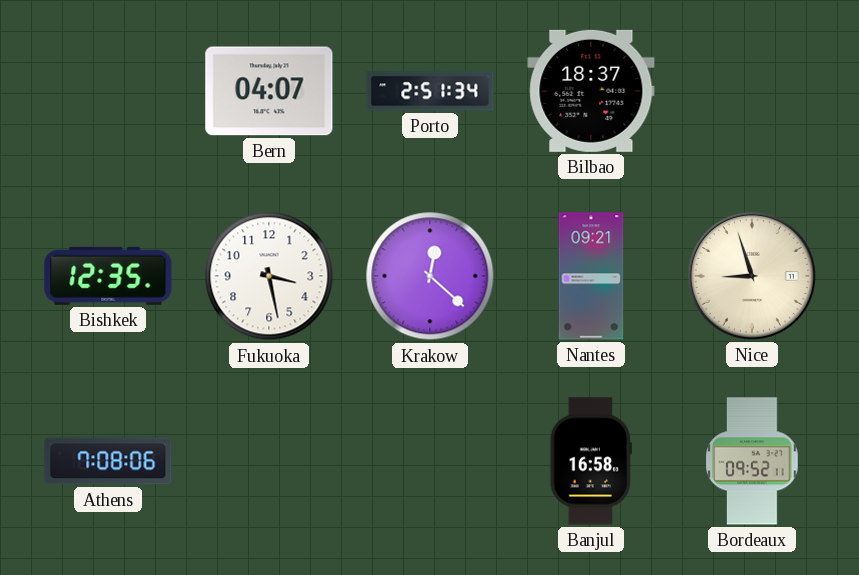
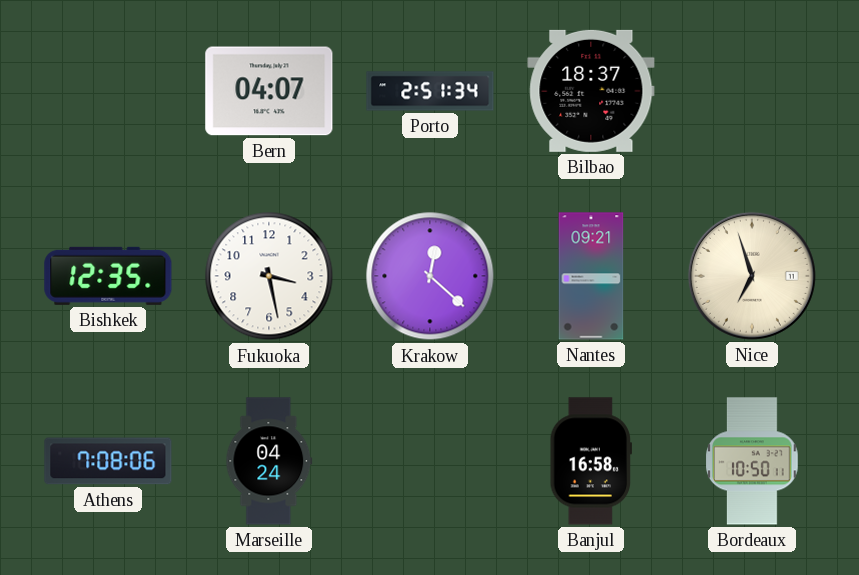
Nice: 8:57 -> 6:57 (752, 276)
Marseille: none -> 04:24 (269, 461)
Bordeaux: 09:52 -> 10:50 (752, 461)
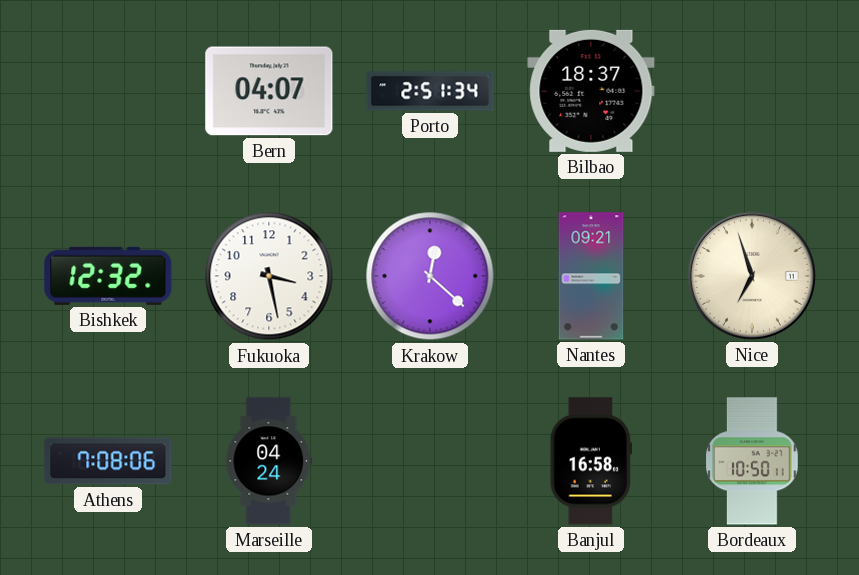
Bishkek: 12:35 -> 12:32 (108, 276)
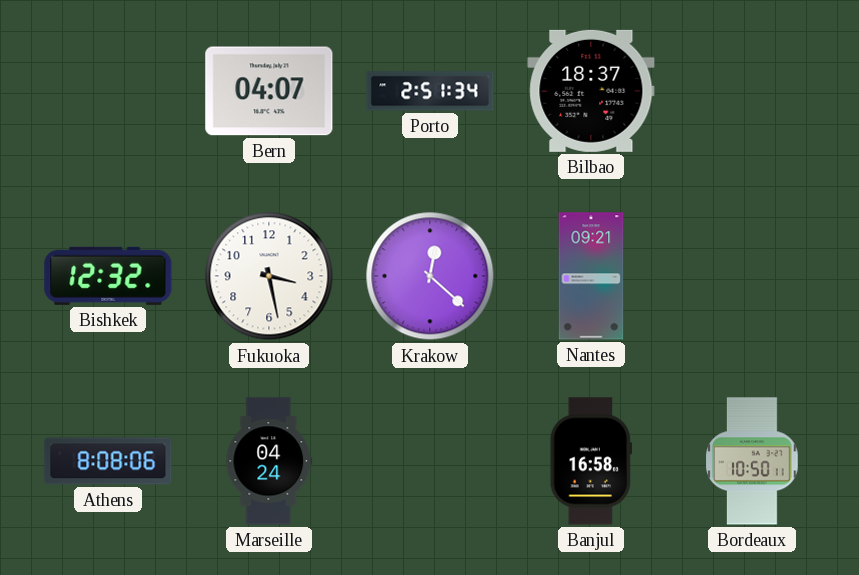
Nice: 6:57 -> none (752, 276)
Athens: 7:08 -> 8:08 (108, 461)
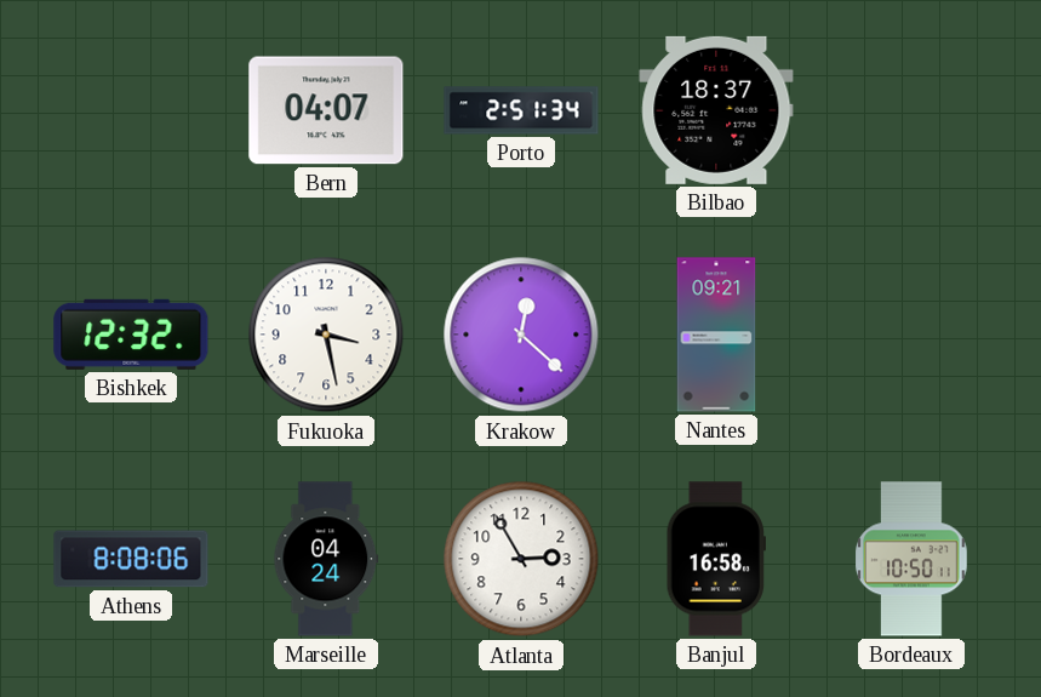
Atlanta: none -> 2:55 (521, 559)
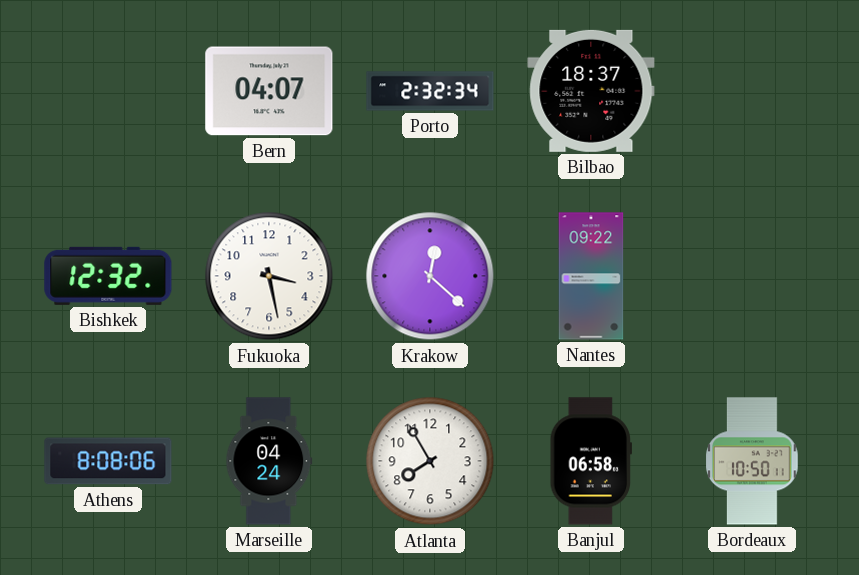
Porto: 2:51 -> 2:32 (430, 91)
Nantes: 09:21 -> 09:22 (591, 276)
Atlanta: 2:55 -> 7:55 (430, 461)
Banjul: 16:58 -> 06:58 (590, 461)
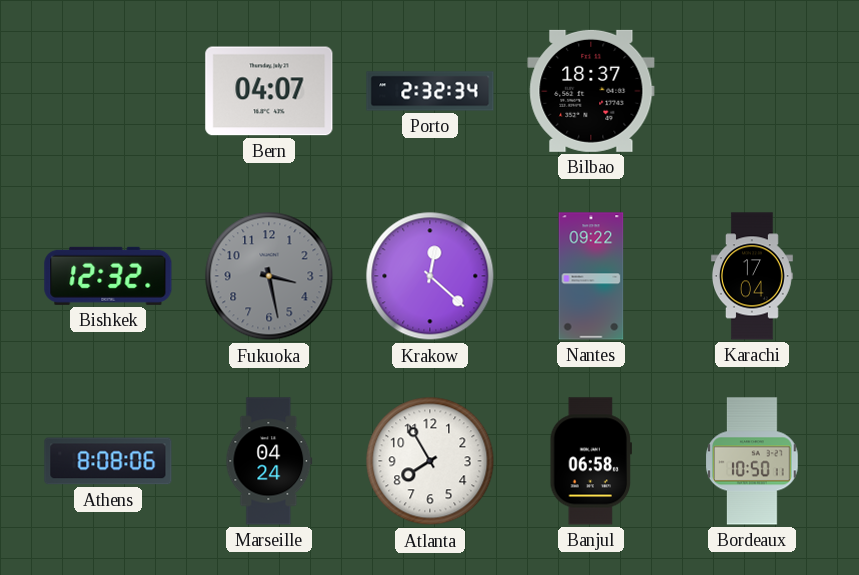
Fukuoka dial: white -> grey (269, 276)
Karachi: none -> 17:04 (752, 276)
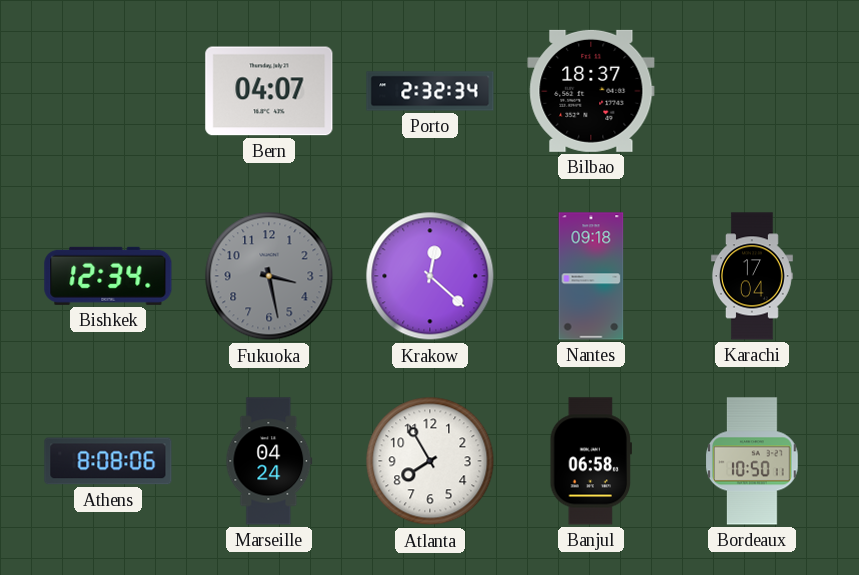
Bishkek: 12:32 -> 12:34 (108, 276)
Nantes: 09:22 -> 09:18 (591, 276)
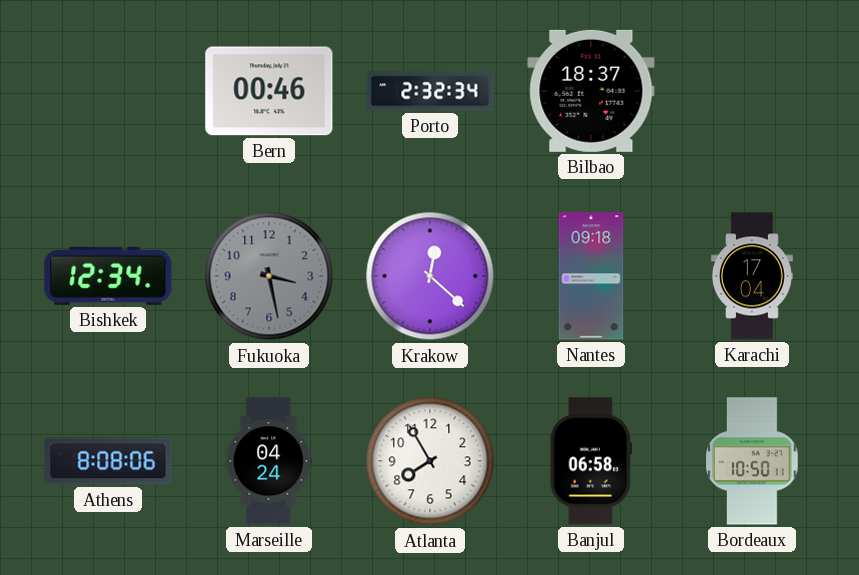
Bern: 04:07 -> 00:46 (269, 91)
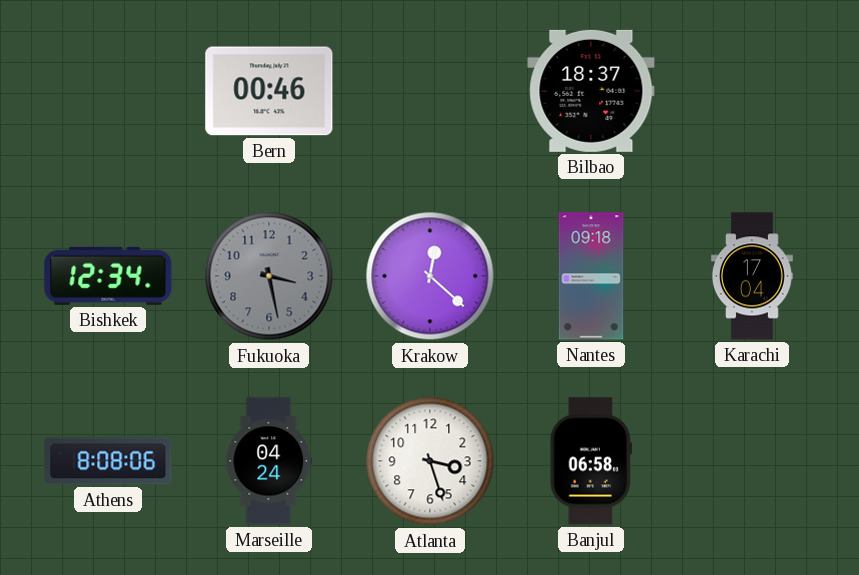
Porto: 2:32 -> none (430, 91)
Atlanta: 7:55 -> 3:27 (430, 461)
Bordeaux: 10:50 -> none (752, 461)
